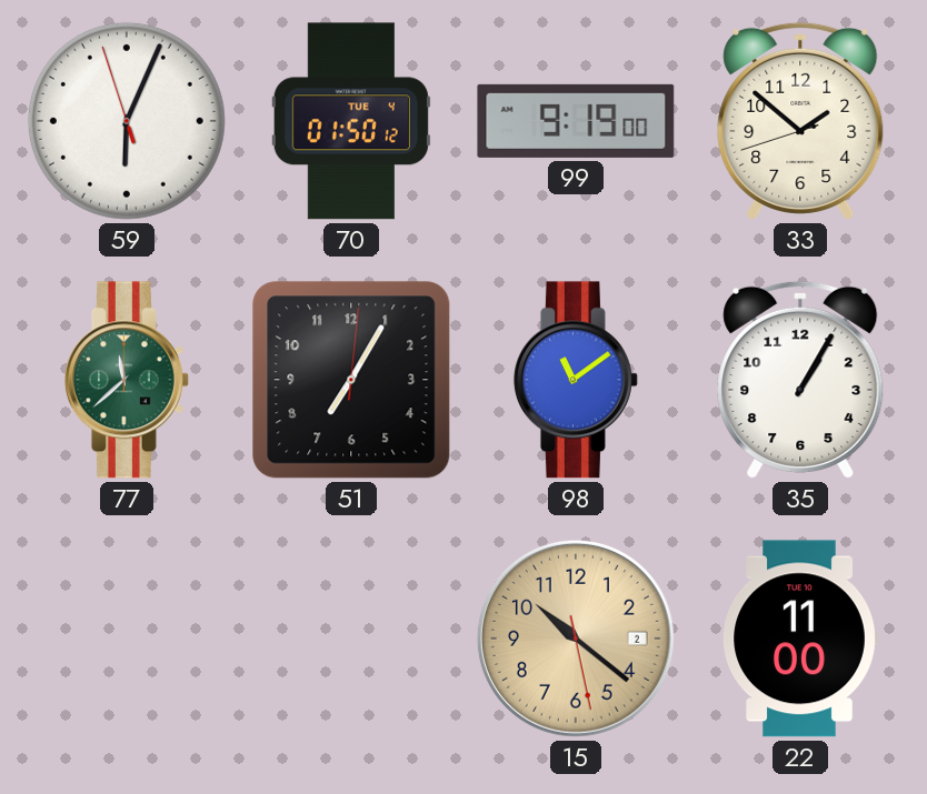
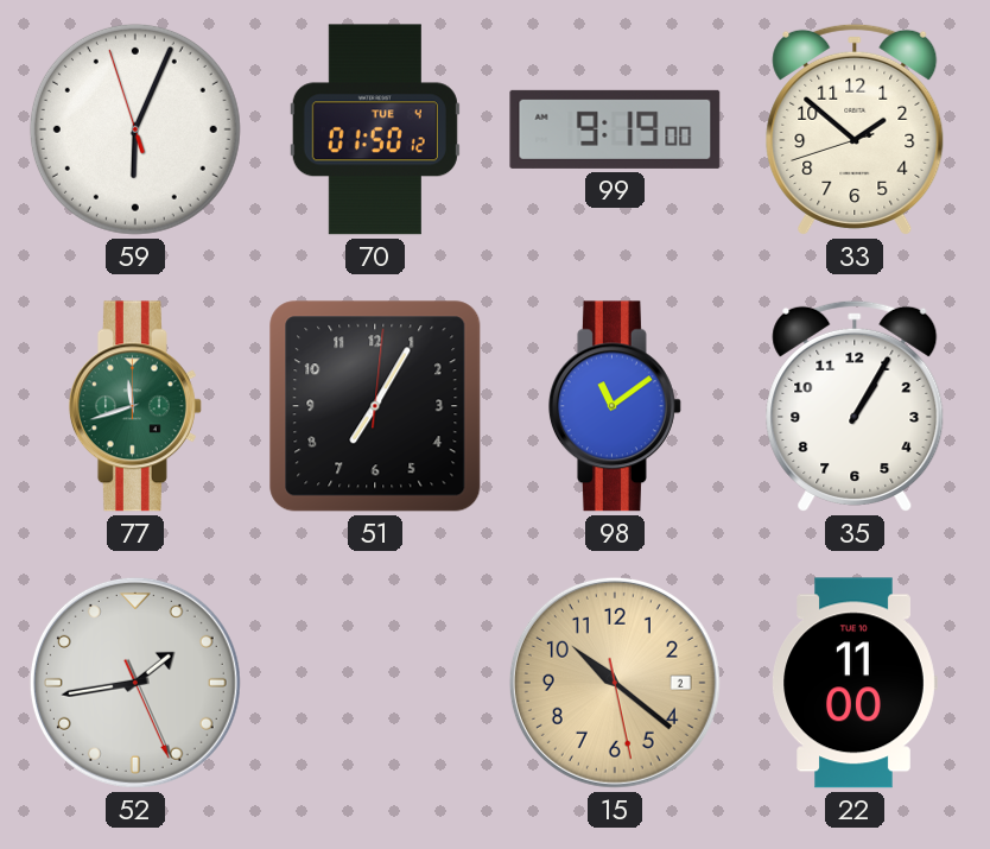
77: 11:38 -> 11:42 (135, 406)
52: none -> 1:43 (135, 683)
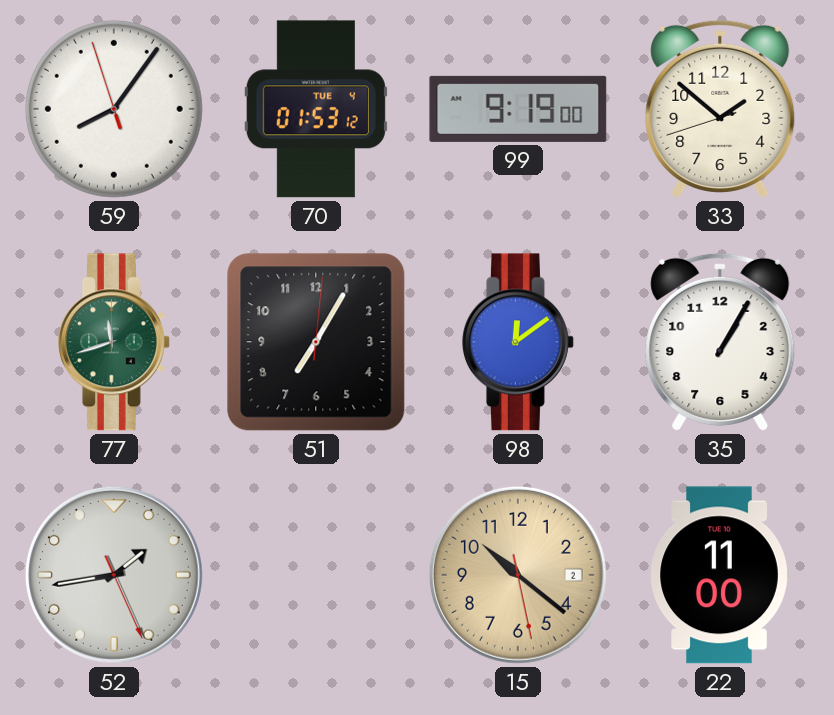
59: 6:03 -> 8:05 (114, 109)
70: 01:50 -> 01:53 (316, 109)
98: 11:09 -> 12:09 (518, 342)
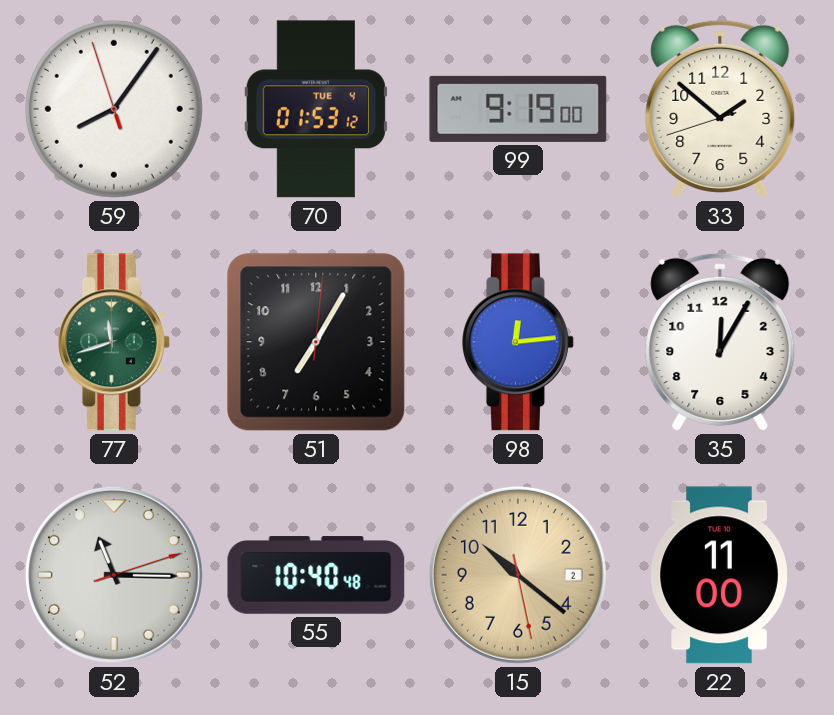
98: 12:09 -> 12:14 (518, 342)
35: 1:05 -> 12:05 (720, 342)
52: 1:43 -> 11:15 (114, 575)
55: none -> 10:40 (316, 575)
